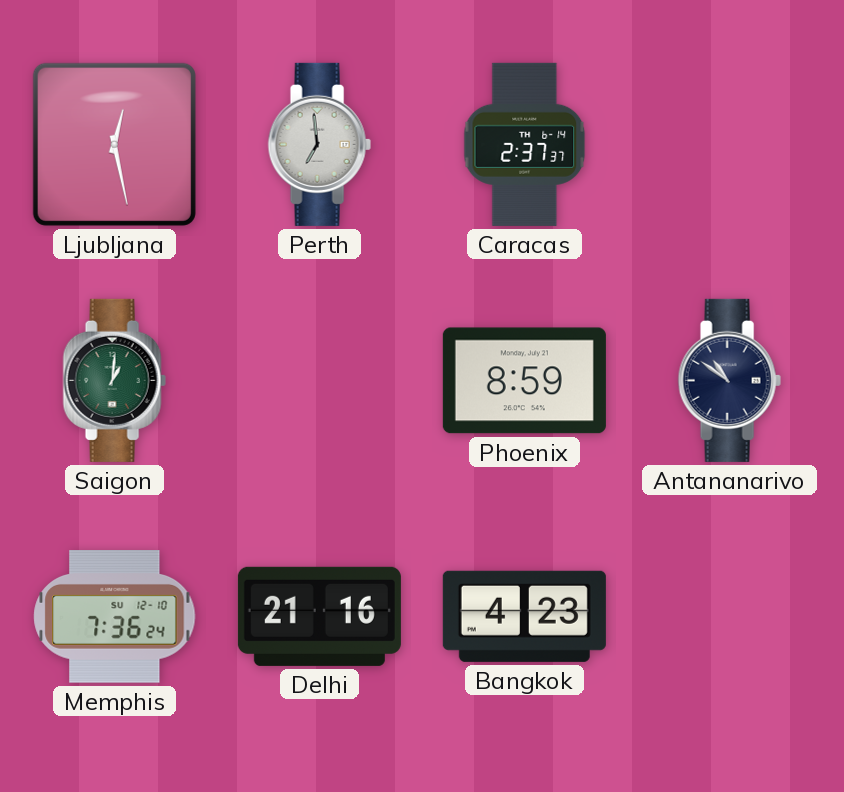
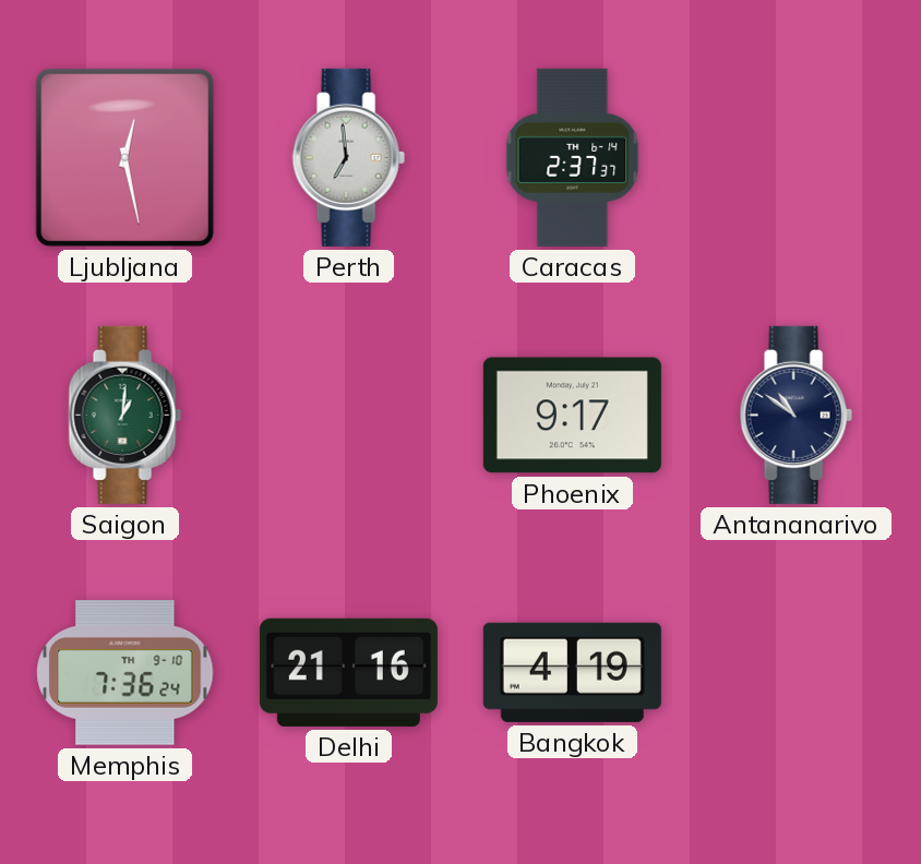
Phoenix: 8:59 -> 9:17 (572, 416)
Memphis date: SU 12-10 -> TH 9-10 (125, 673)
Bangkok: 4:23 -> 4:19 (572, 672)
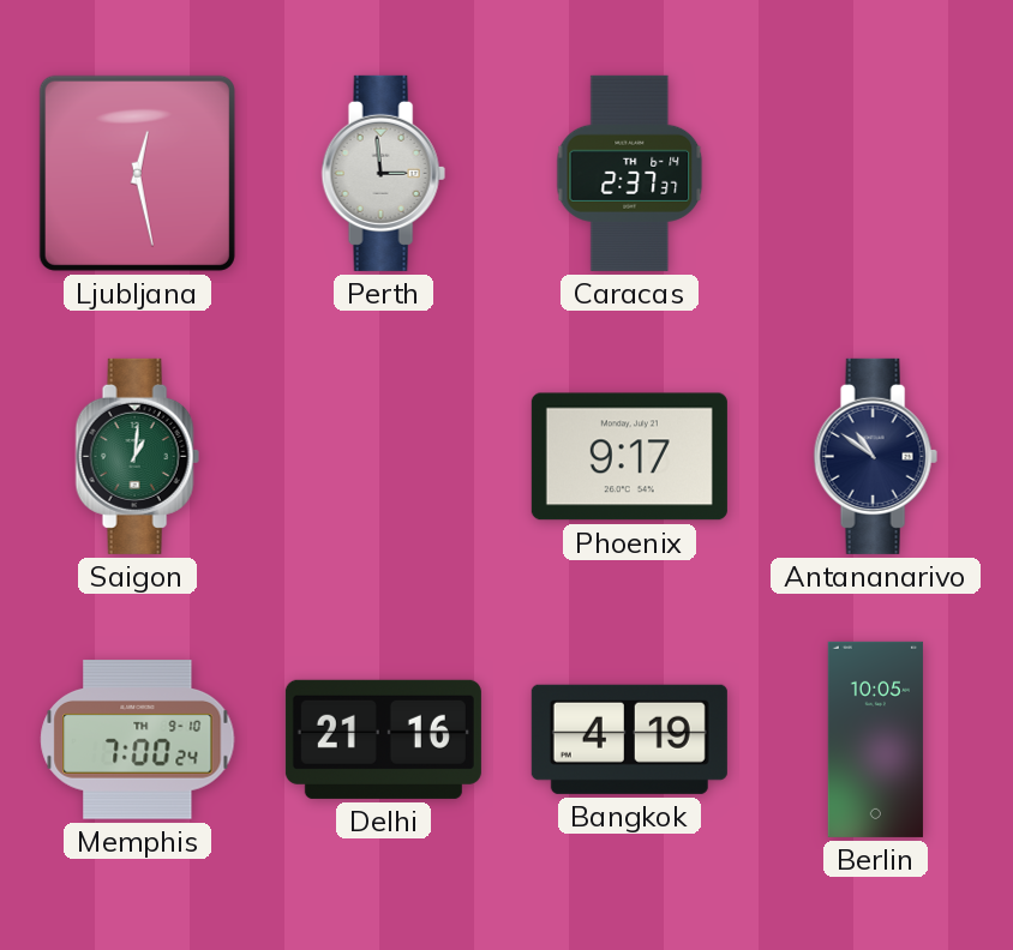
Perth: 6:59 -> 2:59 (383, 173)
Memphis: 7:36 -> 7:00 (138, 740)
Berlin: none -> 10:05 (875, 739)
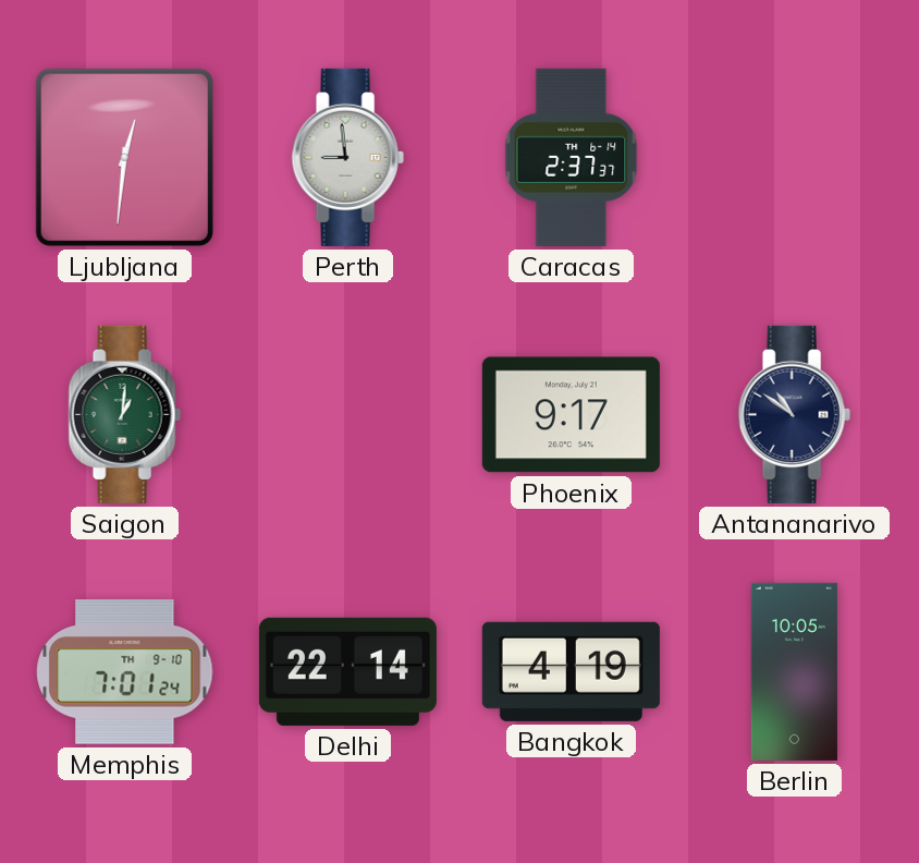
Ljubljana: 12:28 -> 12:31 (124, 157)
Perth: 2:59 -> 8:59 (347, 157)
Memphis: 7:00 -> 7:01 (125, 672)
Delhi: 21:16 -> 22:14 (347, 671)
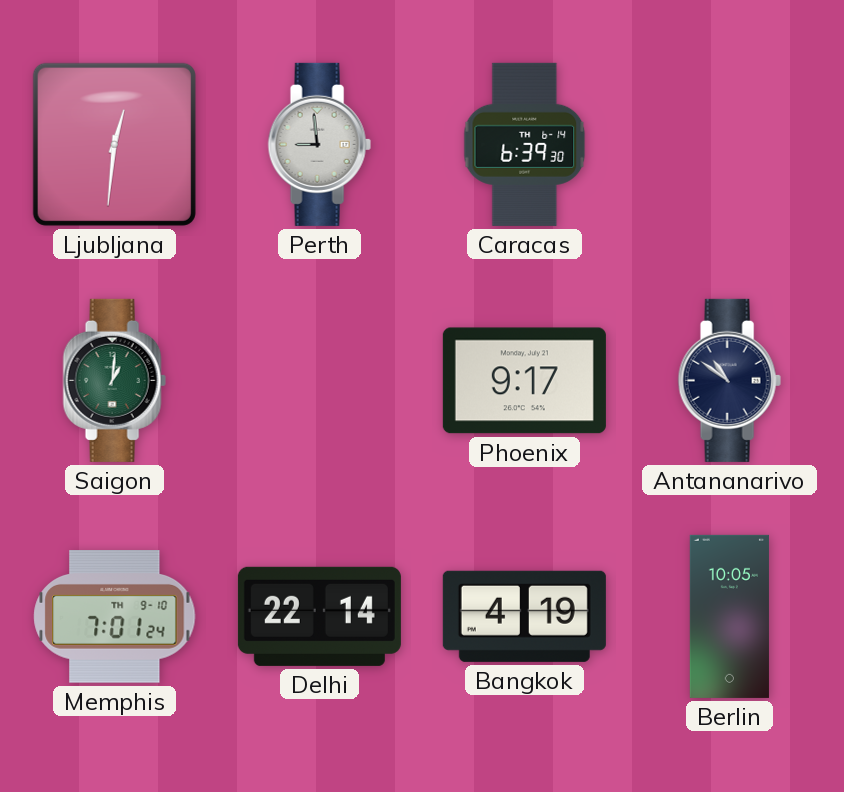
Caracas: 2:37 -> 6:39 (525, 144)
